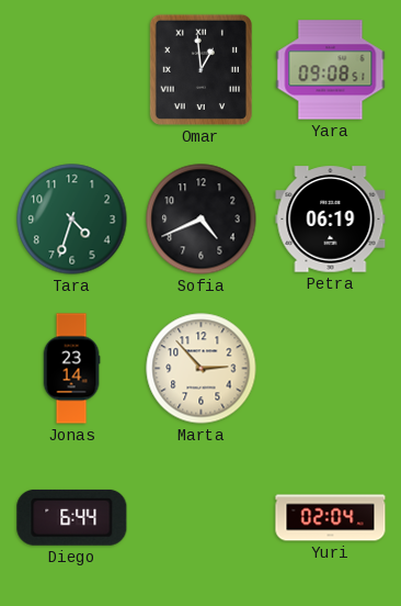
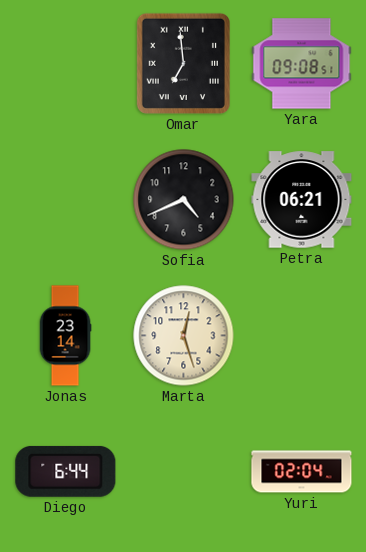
Omar: 12:59 -> 6:59 (183, 63)
Tara: 4:33 -> none (72, 220)
Petra: 06:19 -> 06:21 (302, 200)
Marta: 2:53 -> 12:27 (184, 336)
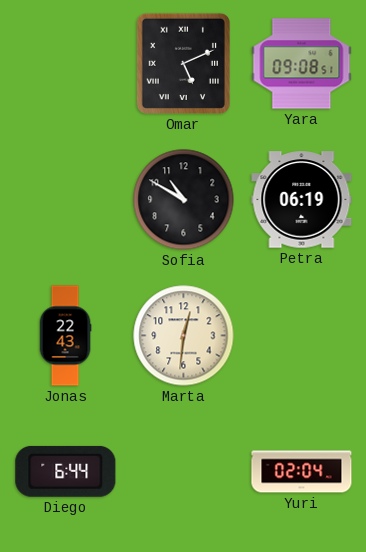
Omar: 6:59 -> 5:11 (183, 63)
Sofia: 4:41 -> 10:50 (184, 200)
Petra: 06:21 -> 06:19 (302, 200)
Jonas: 23:14 -> 22:43 (65, 336)
Marta: 12:27 -> 12:31 (184, 336)
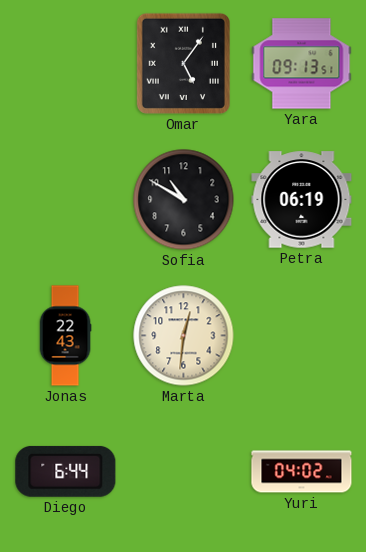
Omar: 5:11 -> 5:06 (183, 63)
Yara: 09:08 -> 09:13 (302, 64)
Yuri: 02:04 -> 04:02 (302, 472)
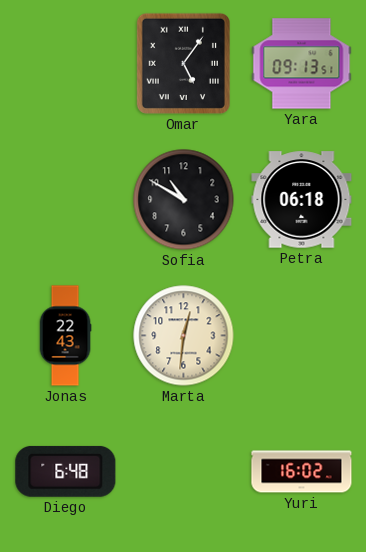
Petra: 06:19 -> 06:18 (302, 200)
Diego: 6:44 -> 6:48 (66, 471)
Yuri: 04:02 -> 16:02 (302, 472)
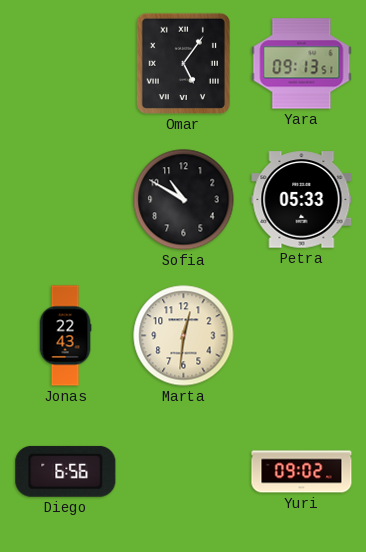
Petra: 06:18 -> 05:33 (302, 200)
Diego: 6:48 -> 6:56 (66, 471)
Yuri: 16:02 -> 09:02 (302, 472)
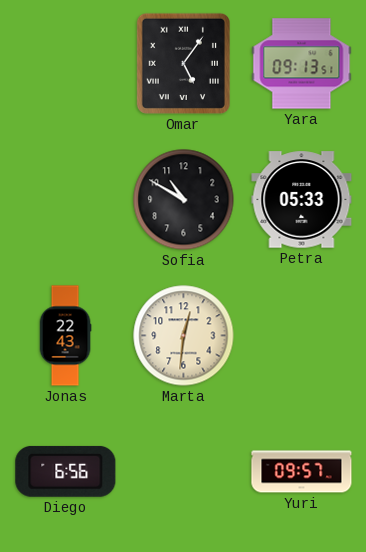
Yuri: 09:02 -> 09:57 (302, 472)
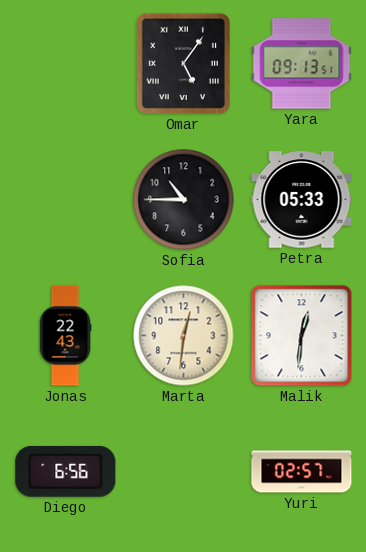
Sofia: 10:50 -> 10:45 (184, 200)
Malik: none -> 12:31 (302, 336)
Yuri: 09:57 -> 02:57 (302, 472)
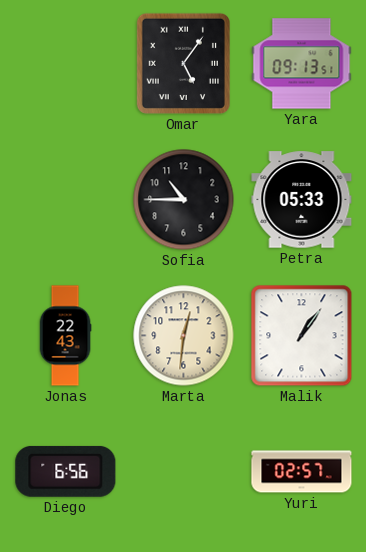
Malik: 12:31 -> 1:06 (302, 336)
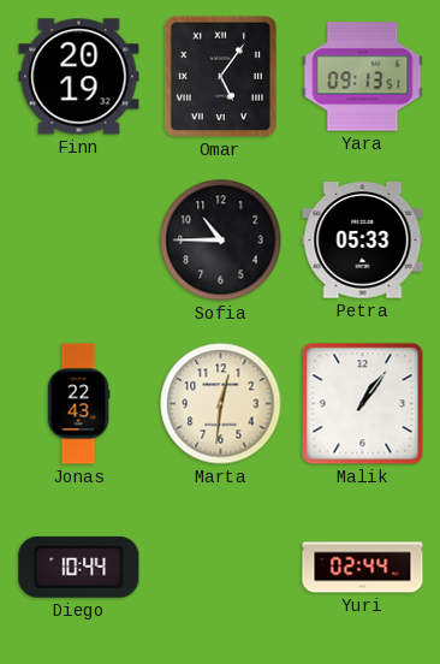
Finn: none -> 20:19 (79, 77)
Diego: 6:56 -> 10:44 (79, 567)
Yuri: 02:57 -> 02:44 (363, 568)
